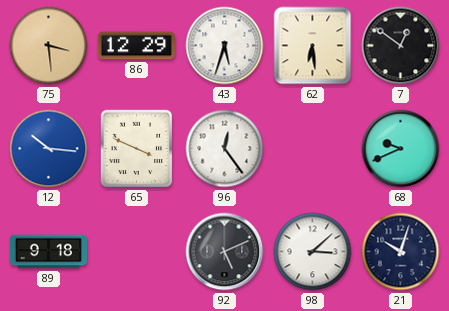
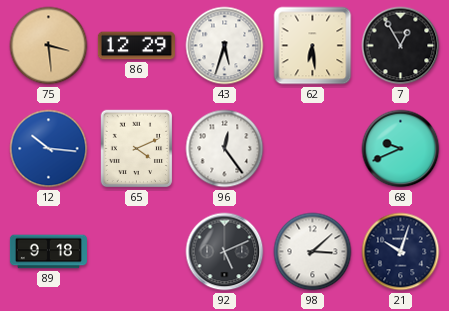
7: 12:51 -> 12:55 (401, 46)
65: 3:49 -> 4:11 (137, 149)
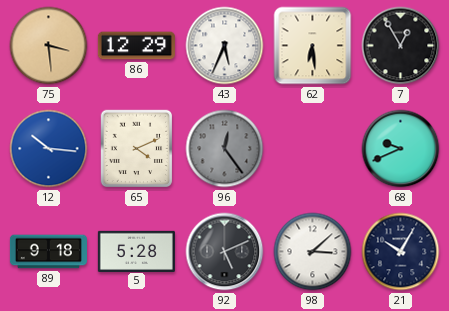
43: 5:33 -> 5:34 (225, 46)
96 dial: white -> grey (225, 149)
5: none -> 5:28 (136, 251)
21: 10:03 -> 10:05 (401, 252)
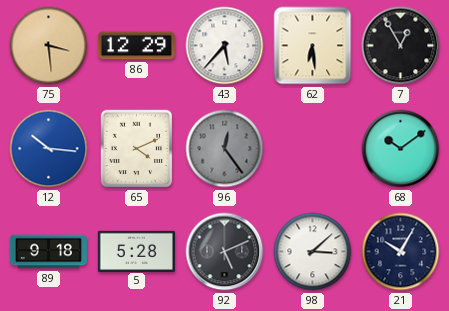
43: 5:34 -> 5:37 (225, 46)
68: 9:41 -> 10:09 (401, 149)
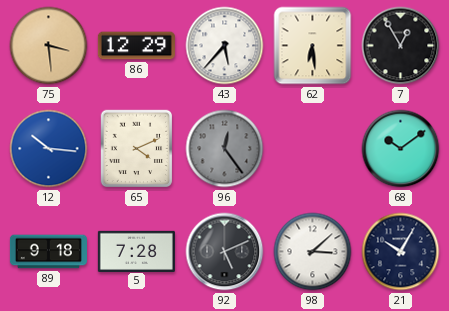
5: 5:28 -> 7:28 (136, 251)
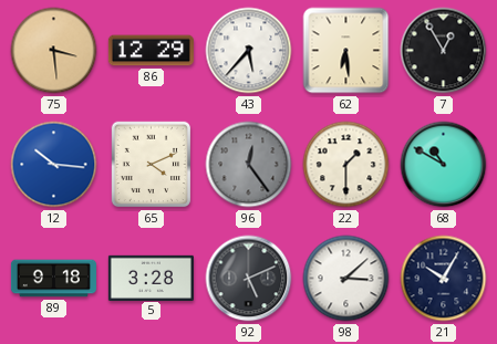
22: none -> 1:30 (346, 165)
68: 10:09 -> 10:50 (444, 165)
5: 7:28 -> 3:28 (151, 278)
